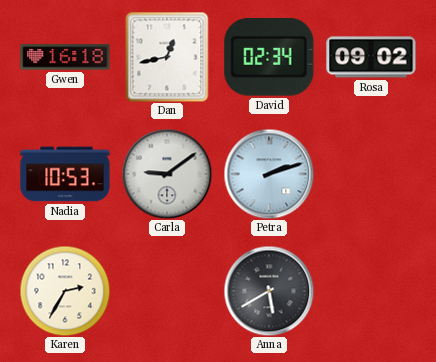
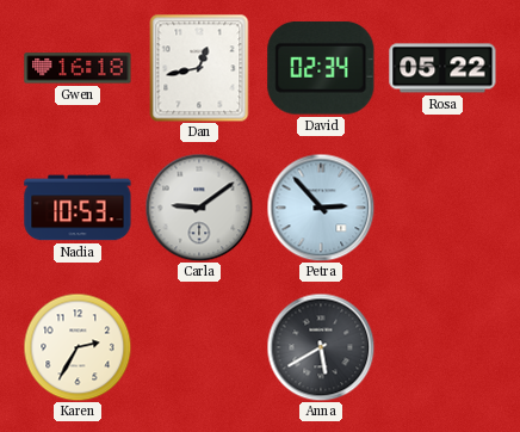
Rosa: 09:02 -> 05:22 (442, 68)
Petra: 2:12 -> 2:53 (321, 208)
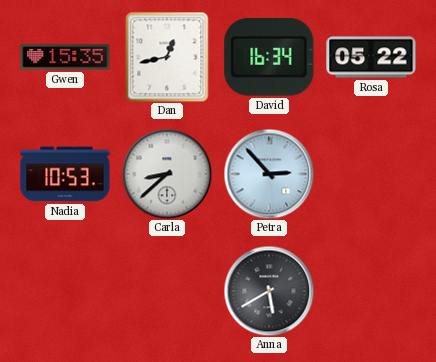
Gwen: 16:18 -> 15:35 (65, 57)
David: 02:34 -> 16:34 (269, 57)
Carla: 9:09 -> 8:38 (167, 174)
Karen: 2:35 -> none (78, 347)
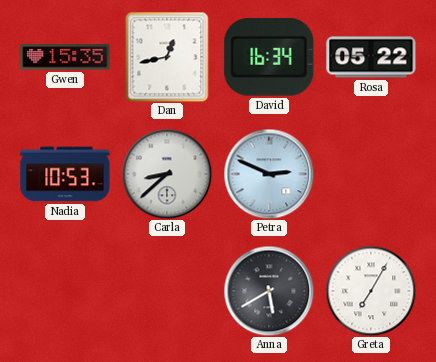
Petra: 2:53 -> 2:49 (269, 174)
Greta: none -> 7:05 (371, 291)
